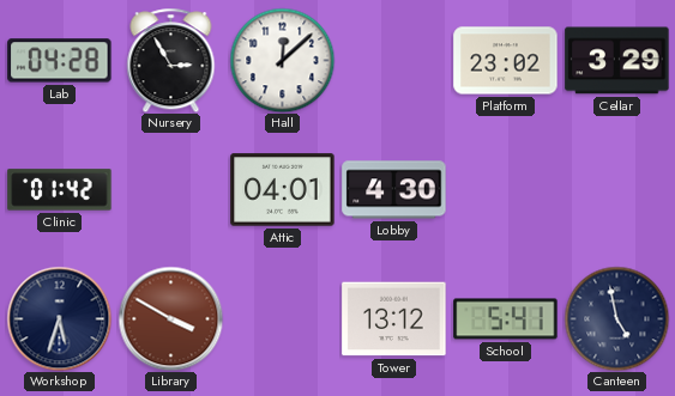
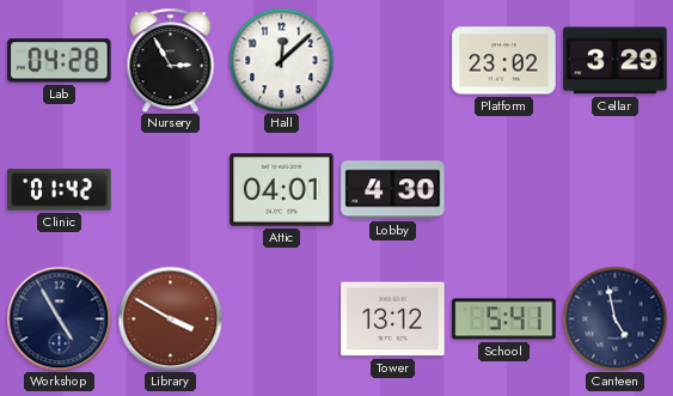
Workshop: 5:33 -> 4:55 (59, 318)
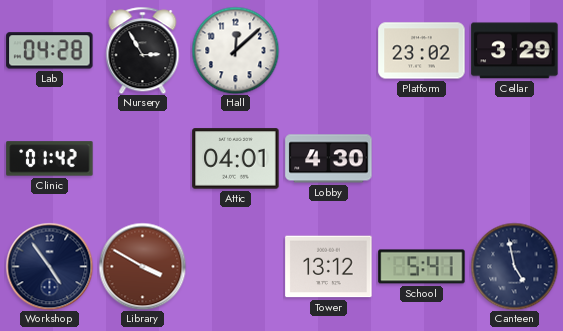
Workshop: 4:55 -> 4:54 (49, 266)
